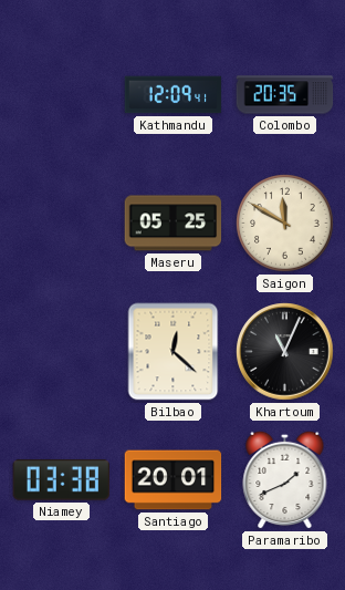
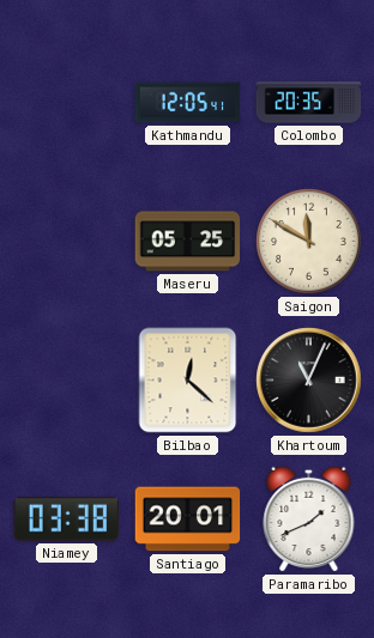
Kathmandu: 12:09 -> 12:05 (188, 103)
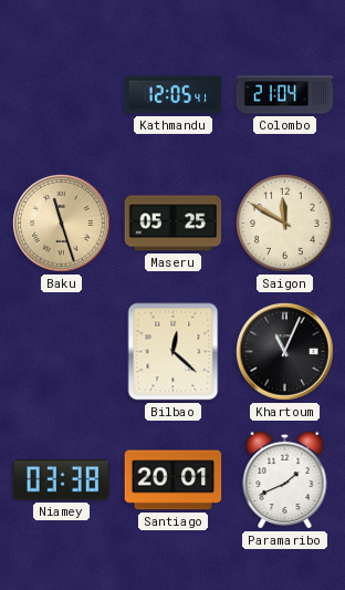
Colombo: 20:35 -> 21:04 (285, 95)
Baku: none -> 11:27 (62, 224)
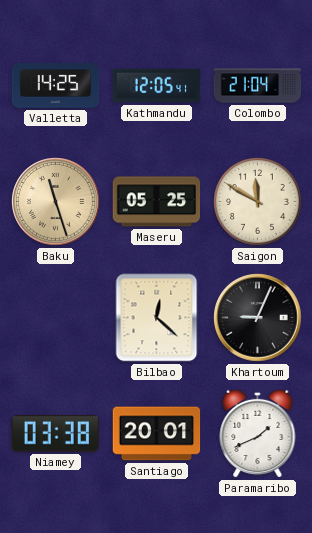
Valletta: none -> 14:25 (56, 86)
Khartoum: 11:04 -> 9:04 (258, 318)
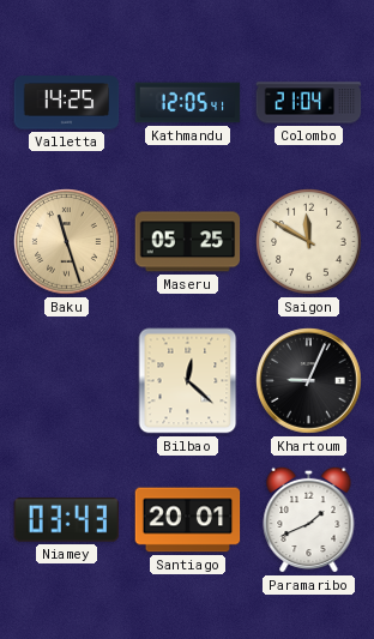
Niamey: 03:38 -> 03:43 (66, 519)
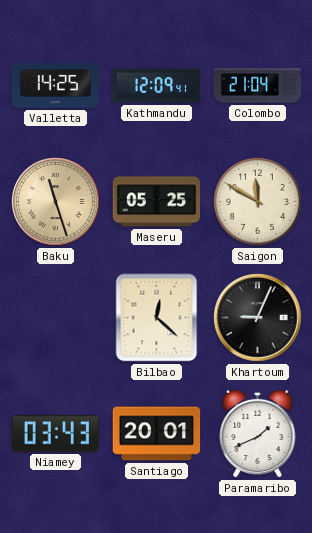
Kathmandu: 12:05 -> 12:09 (157, 86)
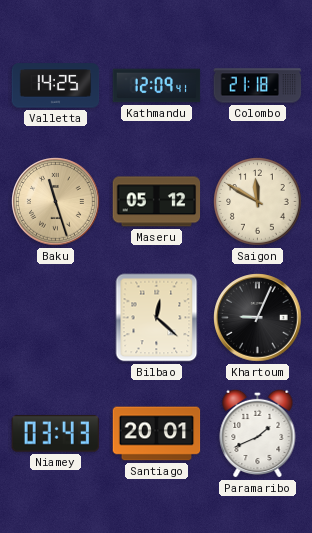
Colombo: 21:04 -> 21:18 (258, 86)
Maseru: 05:25 -> 05:12 (157, 202)
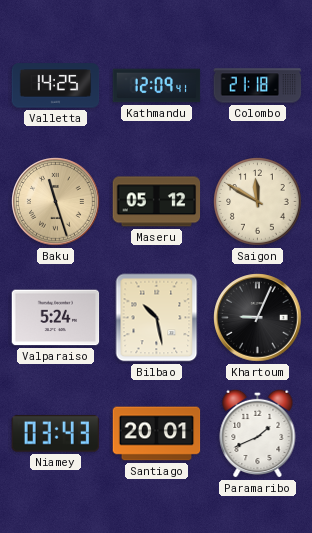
Valparaiso: none -> 5:24 (56, 318)
Bilbao: 12:22 -> 10:28 (157, 318)
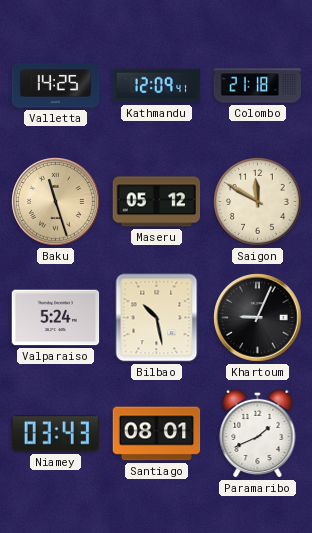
Santiago: 20:01 -> 08:01 (157, 434)
